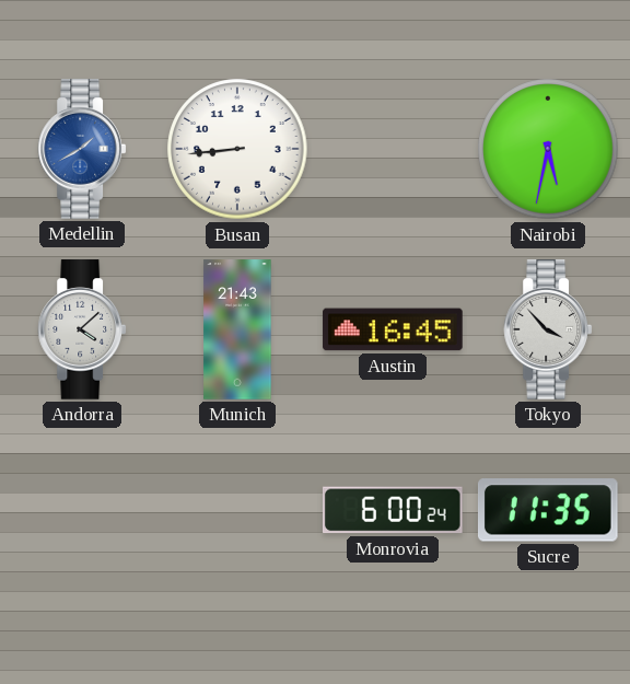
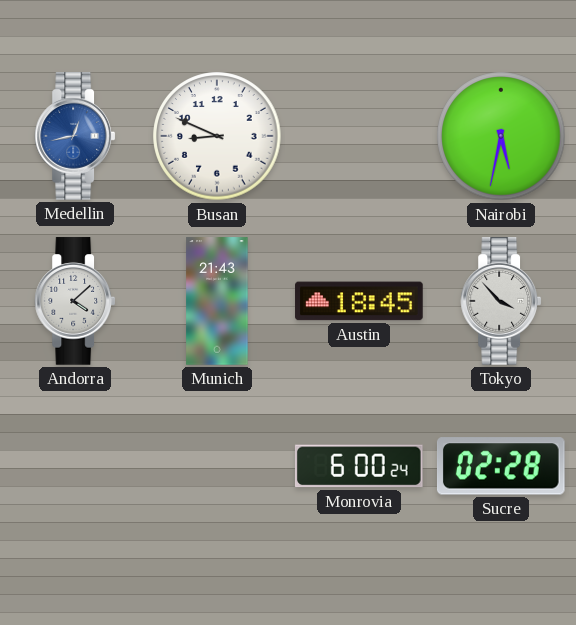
Medellin: 1:40 -> 12:43 (75, 136)
Busan: 8:44 -> 8:49 (217, 136)
Austin: 16:45 -> 18:45 (359, 301)
Sucre: 11:35 -> 02:28 (501, 466)
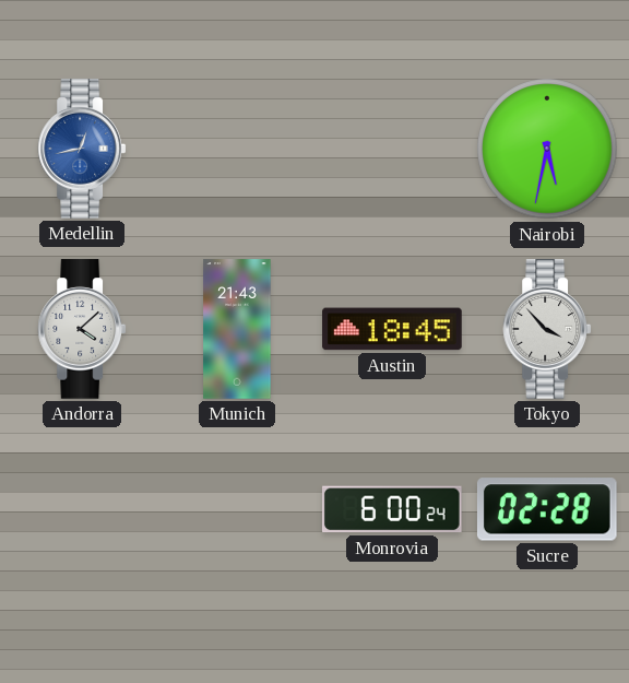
Busan: 8:49 -> none (217, 136)
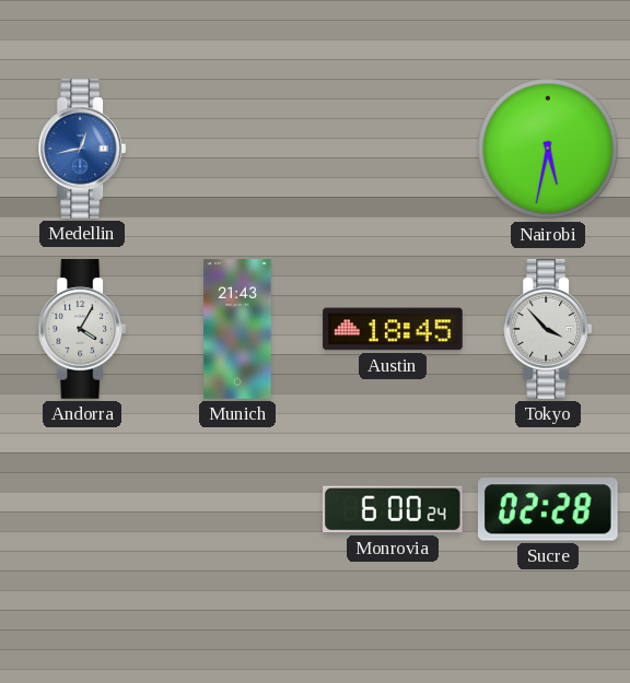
Andorra: 4:08 -> 4:05 (82, 329)
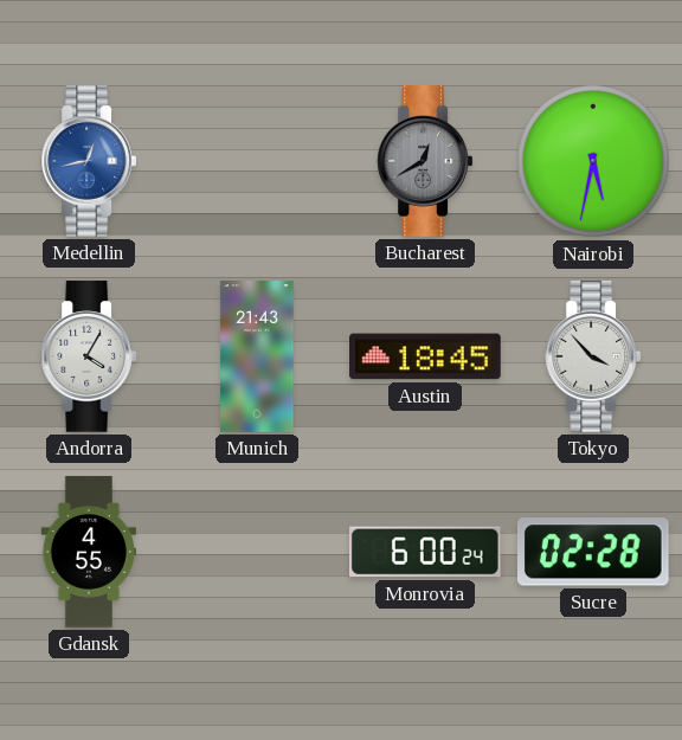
Bucharest: none -> 12:40 (425, 161)
Gdansk: none -> 4:55 (88, 552)
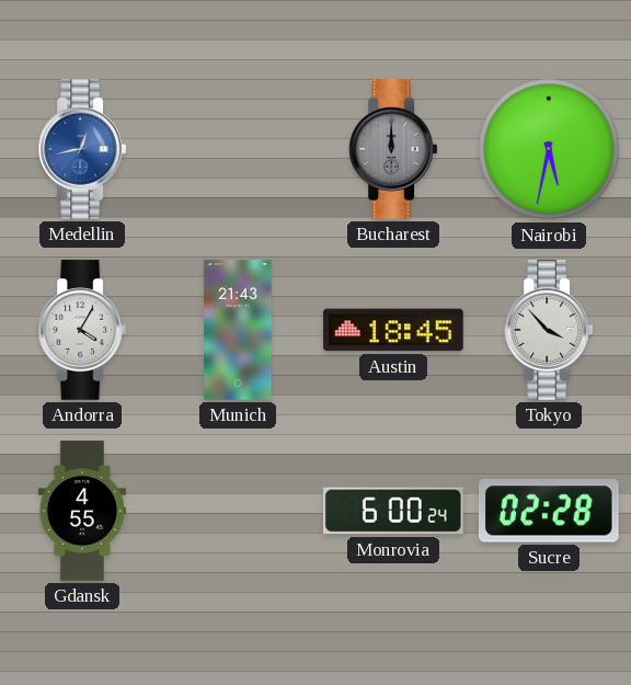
Bucharest: 12:40 -> 12:00 (393, 149)
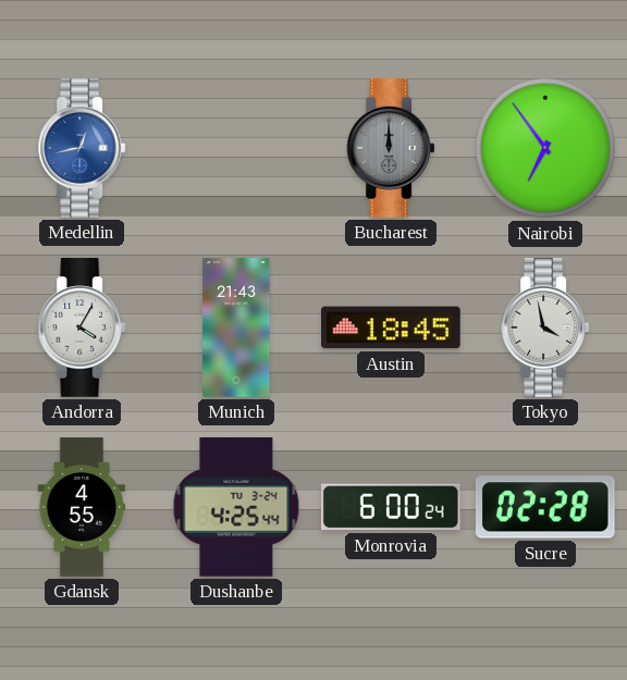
Nairobi: 5:32 -> 6:54 (545, 148)
Tokyo: 3:53 -> 3:58 (545, 327)
Dushanbe: none -> 4:25 (236, 508)
